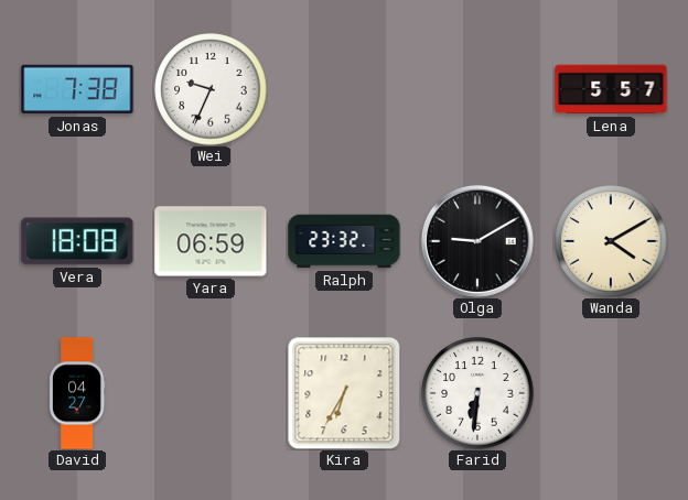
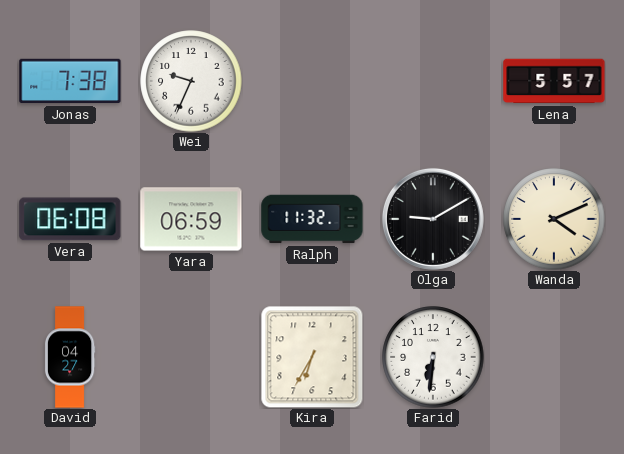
Vera: 18:08 -> 06:08 (70, 219)
Ralph: 23:32 -> 11:32 (312, 219)
Wanda: 4:10 -> 4:11 (554, 219)
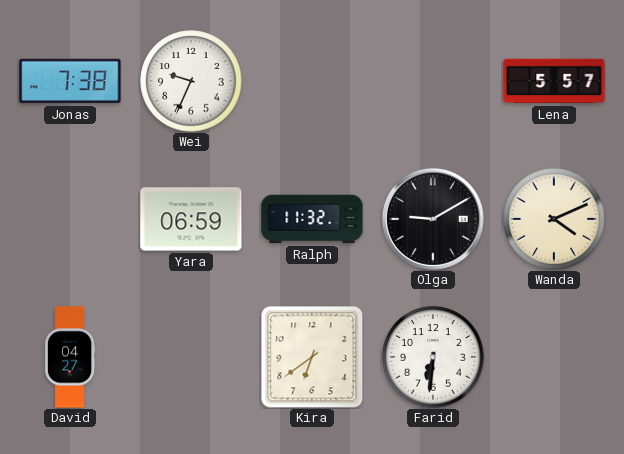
Vera: 06:08 -> none (70, 219)
Kira: 6:35 -> 6:39 (312, 357)
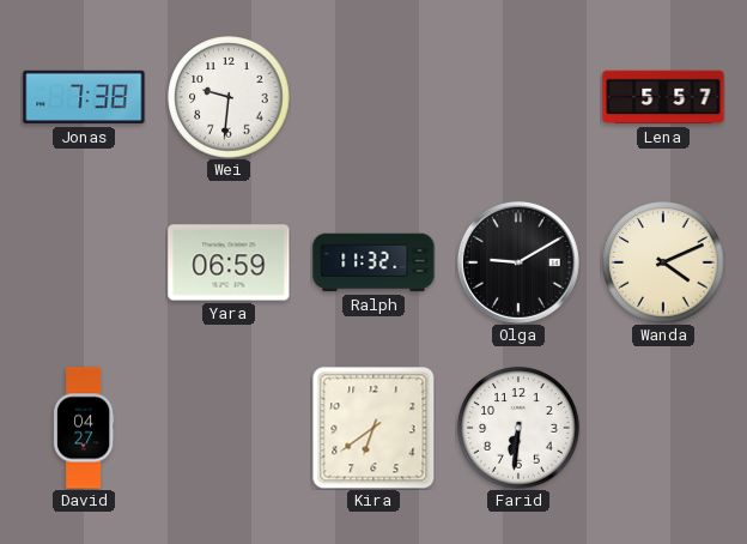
Wei: 9:34 -> 9:31 (229, 97)
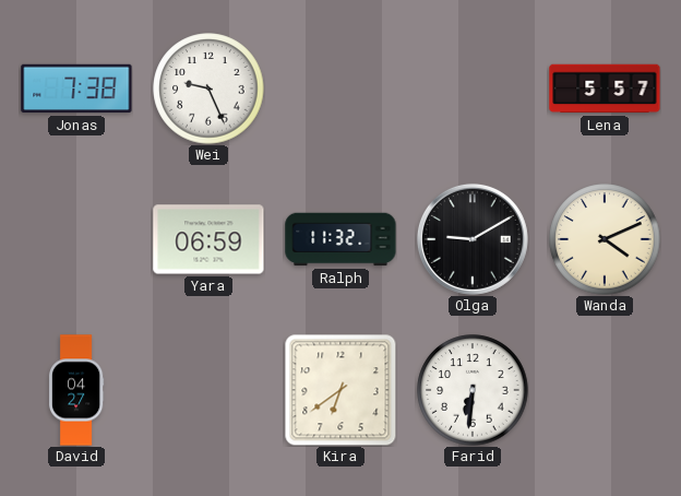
Wei: 9:31 -> 9:26 (208, 88)
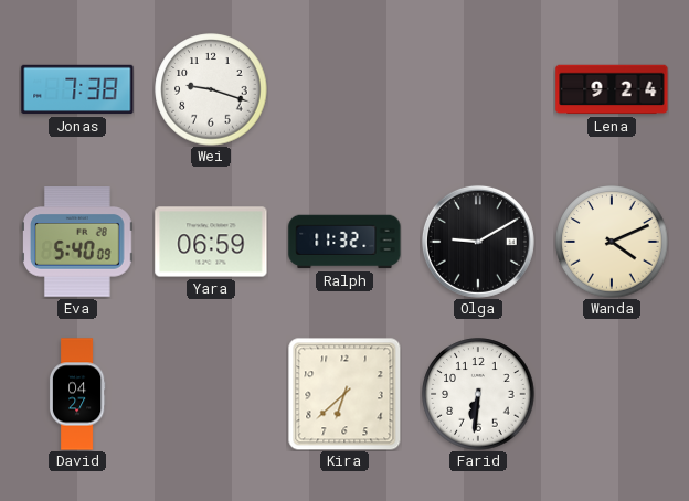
Wei: 9:26 -> 9:18 (211, 89)
Lena: 5:57 -> 9:24 (612, 89)
Eva: none -> 5:40 (78, 242)
Kira: 6:39 -> 6:38 (344, 394)
